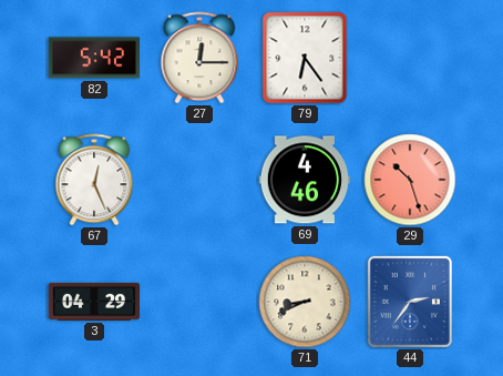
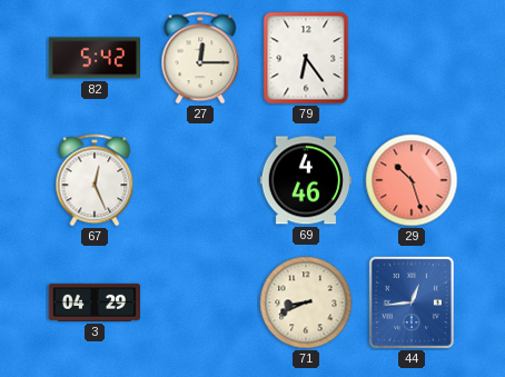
44: 2:36 -> 12:44 (412, 302)
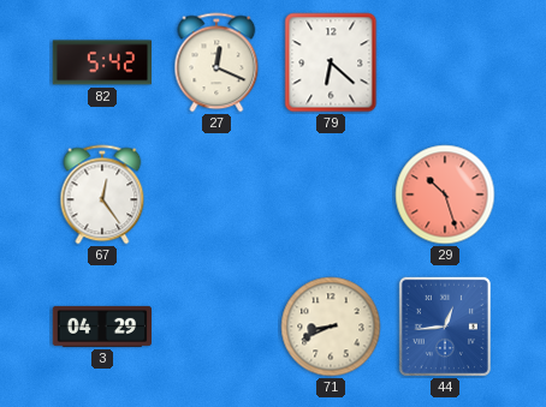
27: 12:15 -> 12:19 (216, 62)
79: 6:24 -> 6:22 (331, 62)
67: 12:26 -> 12:24 (102, 194)
69: 4:46 -> none (305, 180)
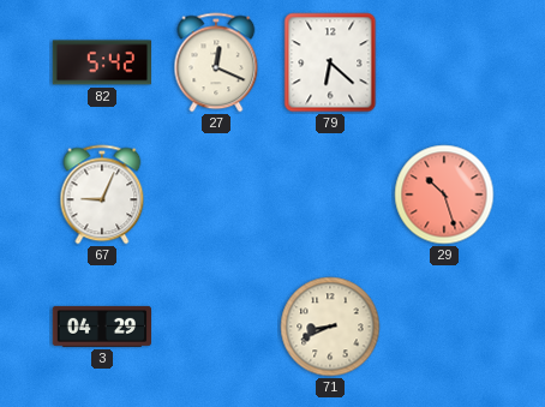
67: 12:24 -> 9:04 (102, 194)
44: 12:44 -> none (445, 327)
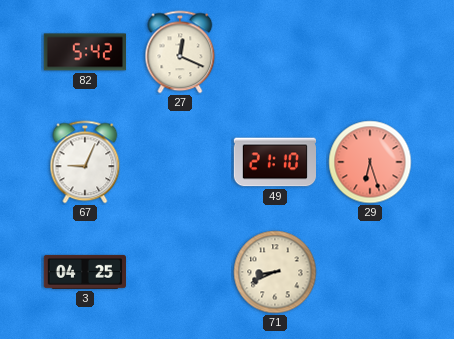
79: 6:22 -> none (330, 62)
49: none -> 21:10 (274, 162)
29: 10:27 -> 6:27 (370, 162)
3: 04:29 -> 04:25 (84, 272)
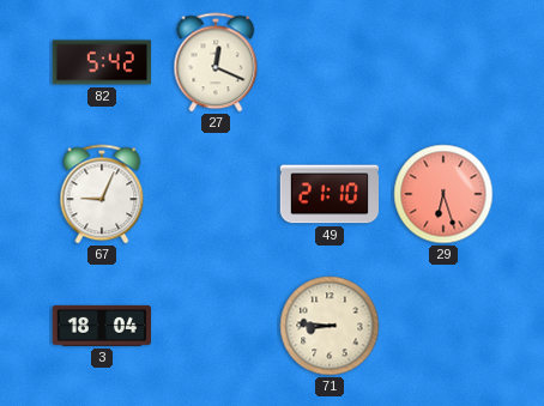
3: 04:25 -> 18:04 (101, 326)
71: 8:41 -> 8:46 (330, 326)
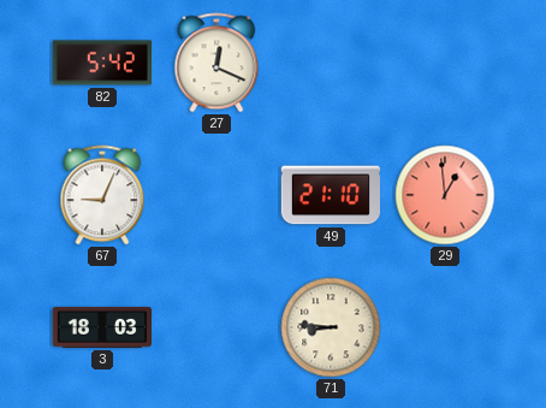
29: 6:27 -> 12:59 (445, 195)
3: 18:04 -> 18:03 (101, 327)
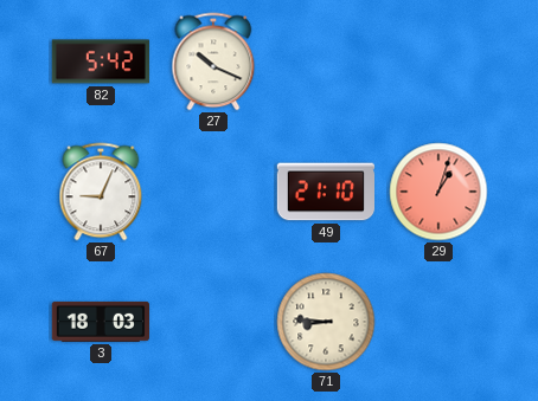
27: 12:19 -> 10:19 (213, 62)
29: 12:59 -> 1:03 (438, 192)
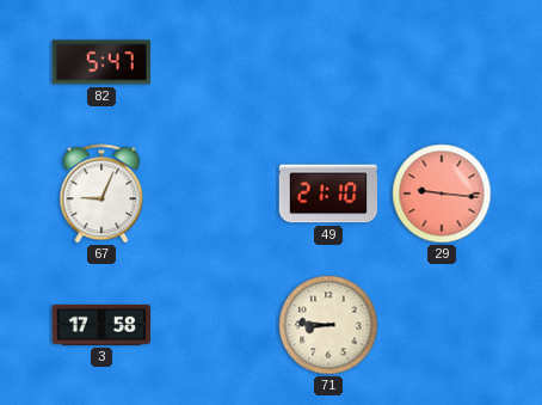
82: 5:42 -> 5:47 (100, 62)
27: 10:19 -> none (213, 62)
29: 1:03 -> 9:16 (442, 194)
3: 18:03 -> 17:58 (100, 325)
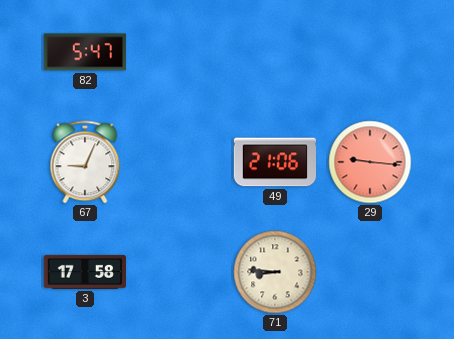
49: 21:10 -> 21:06 (274, 162)
